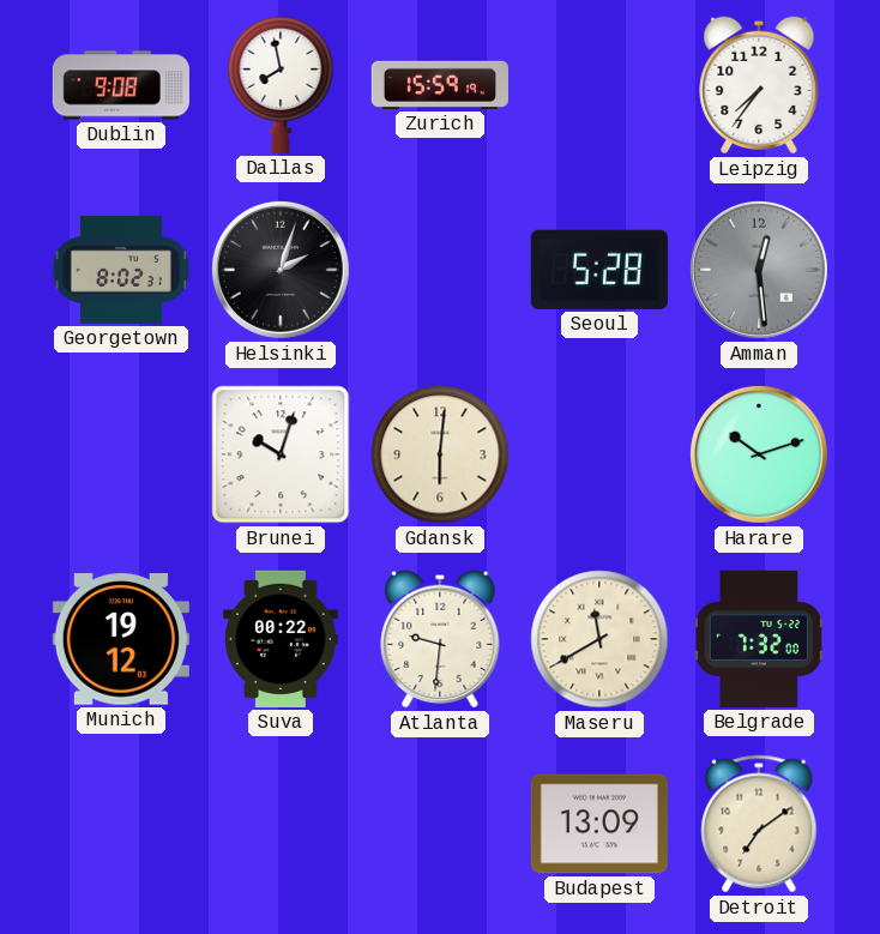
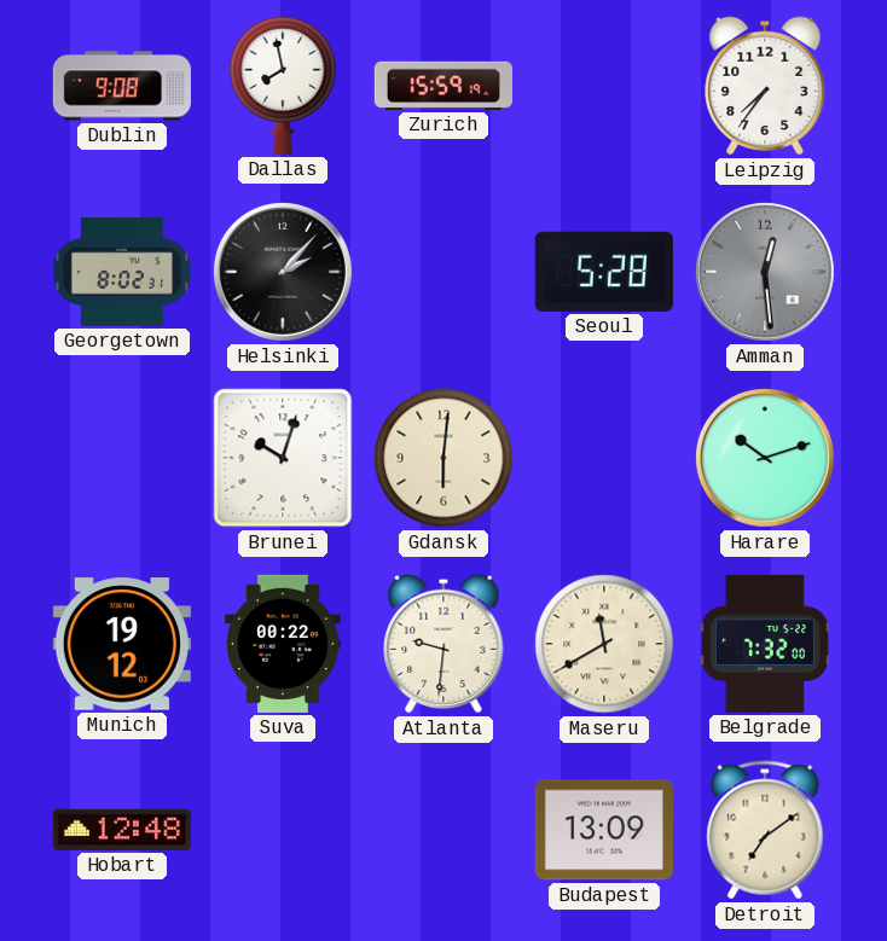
Helsinki: 2:03 -> 2:07 (283, 272)
Hobart: none -> 12:48 (122, 830)
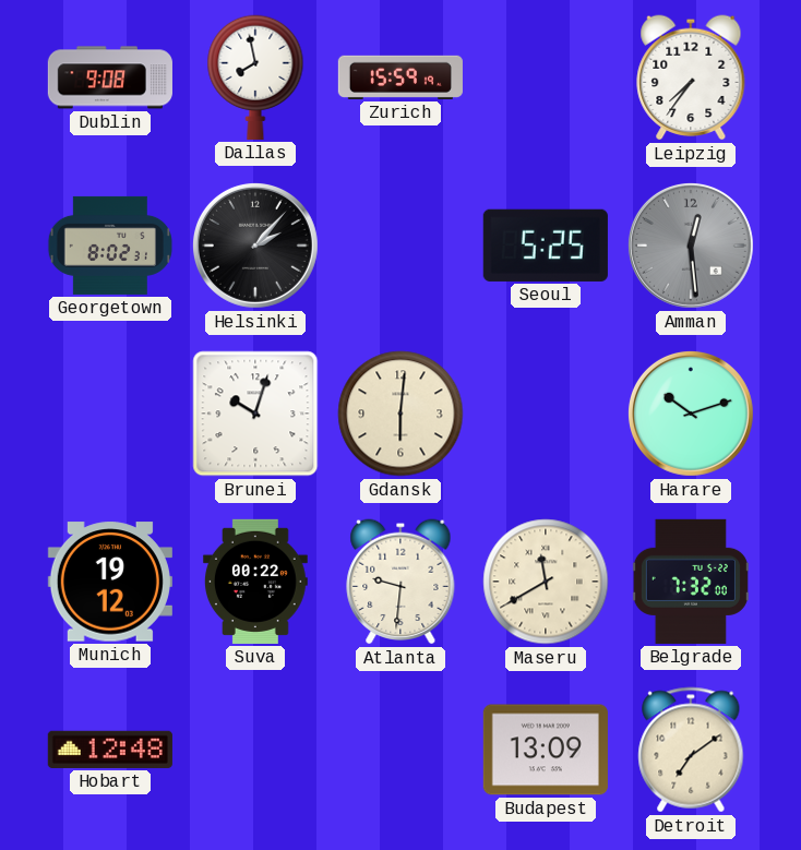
Seoul: 5:28 -> 5:25 (546, 246)
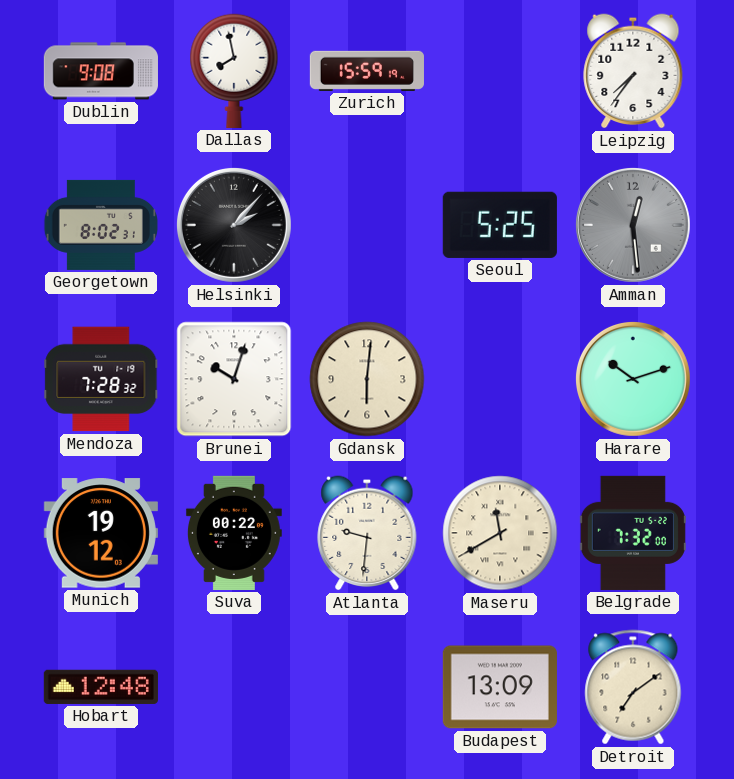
Mendoza: none -> 7:28 (101, 379)
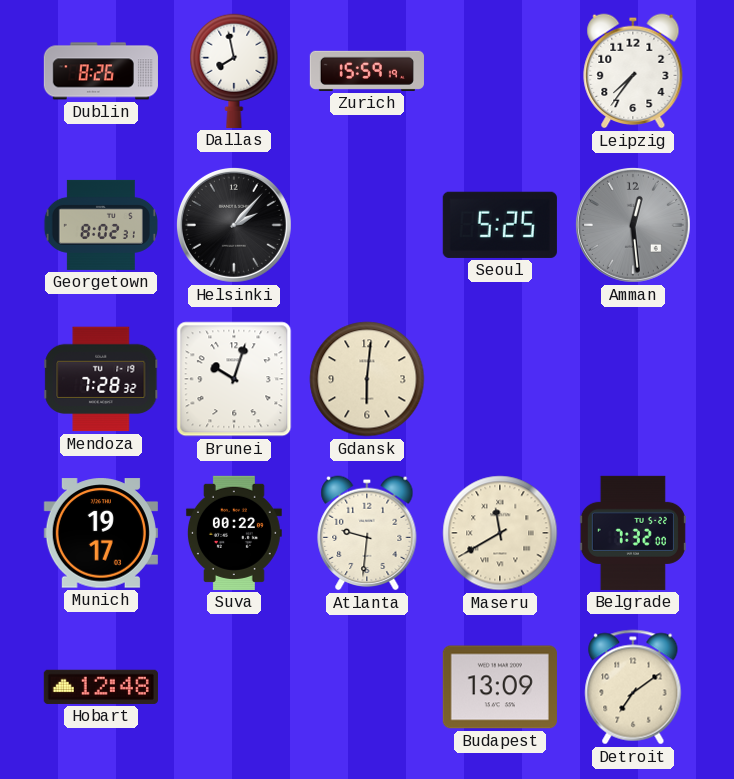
Dublin: 9:08 -> 8:26 (101, 71)
Harare: 10:12 -> none (633, 379)
Munich: 19:12 -> 19:17 (101, 533)
